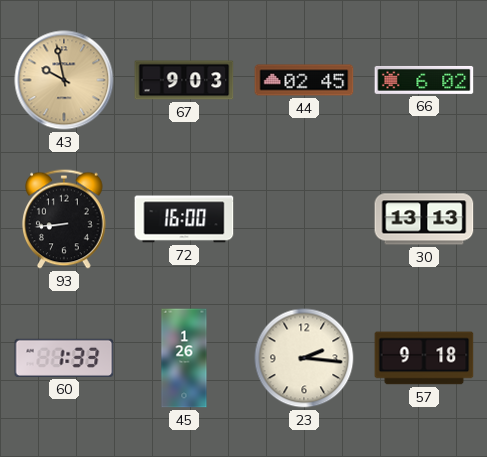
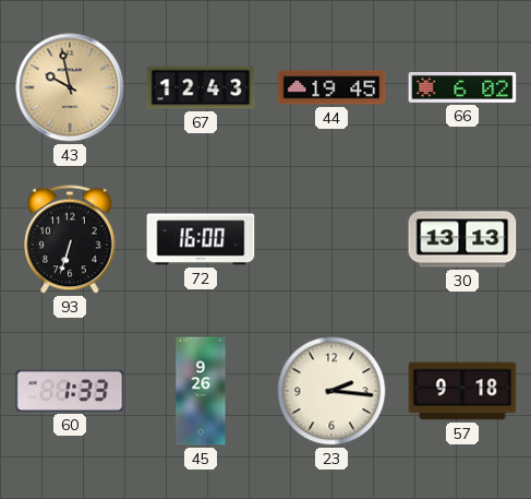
67: 9:03 -> 12:43 (201, 87)
44: 02:45 -> 19:45 (331, 87)
93: 8:44 -> 6:33 (70, 239)
45: 1:26 -> 9:26 (201, 391)
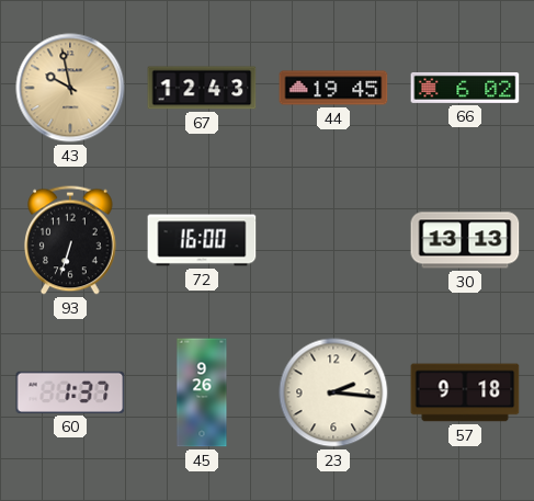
60: 1:33 -> 1:37 (70, 392)
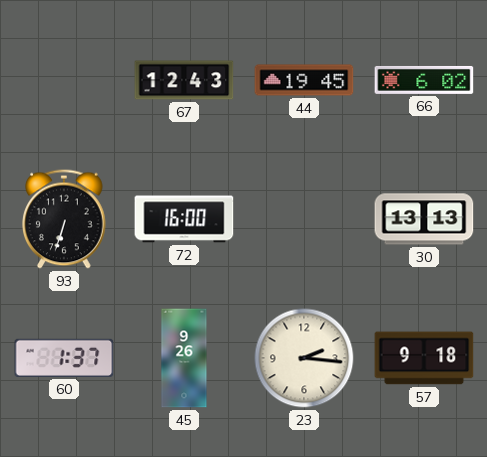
43: 9:58 -> none (70, 88)
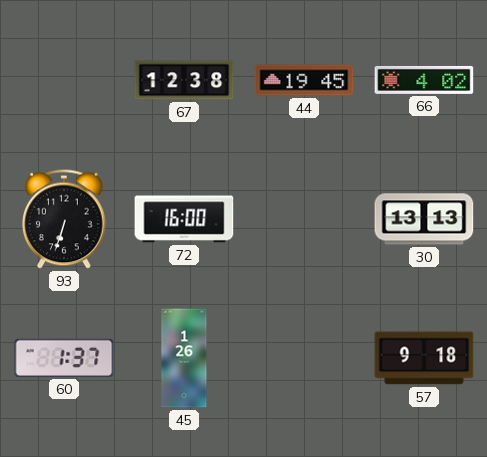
67: 12:43 -> 12:38 (184, 80)
66: 6:02 -> 4:02 (424, 80)
45: 9:26 -> 1:26 (184, 358)
23: 2:16 -> none (304, 358)
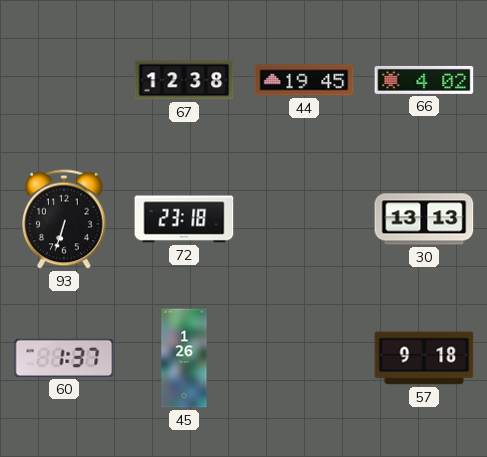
72: 16:00 -> 23:18 (184, 219)
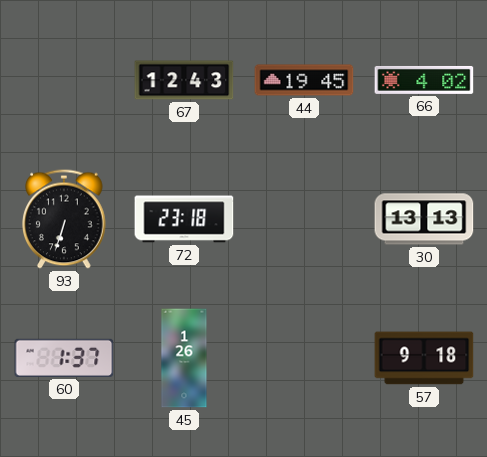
67: 12:38 -> 12:43 (184, 80)
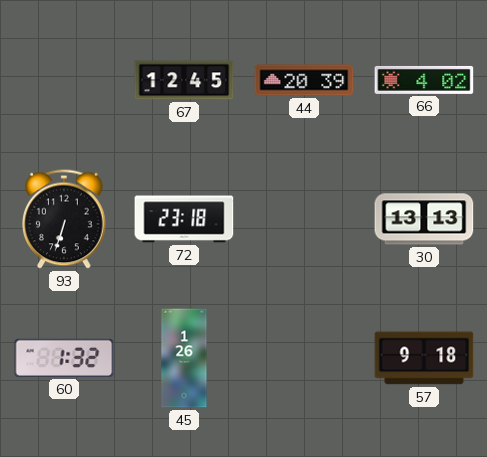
67: 12:43 -> 12:45 (184, 80)
44: 19:45 -> 20:39 (304, 80)
60: 1:37 -> 1:32 (64, 358)
